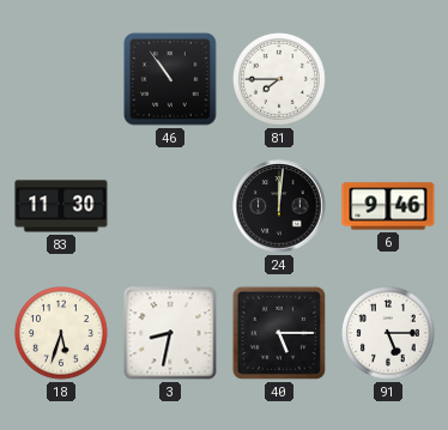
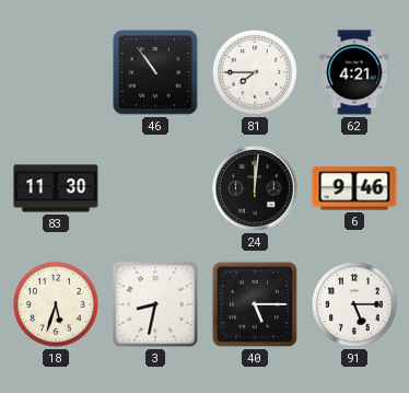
62: none -> 4:21 (354, 72)
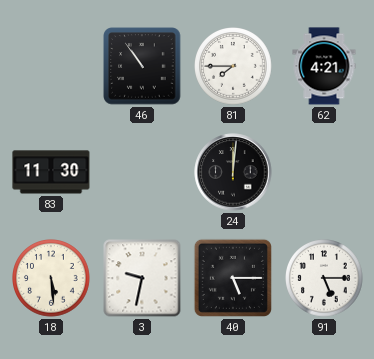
6: 9:46 -> none (354, 188)
18: 5:33 -> 5:29 (52, 279)
3: 8:32 -> 9:32 (142, 278)
